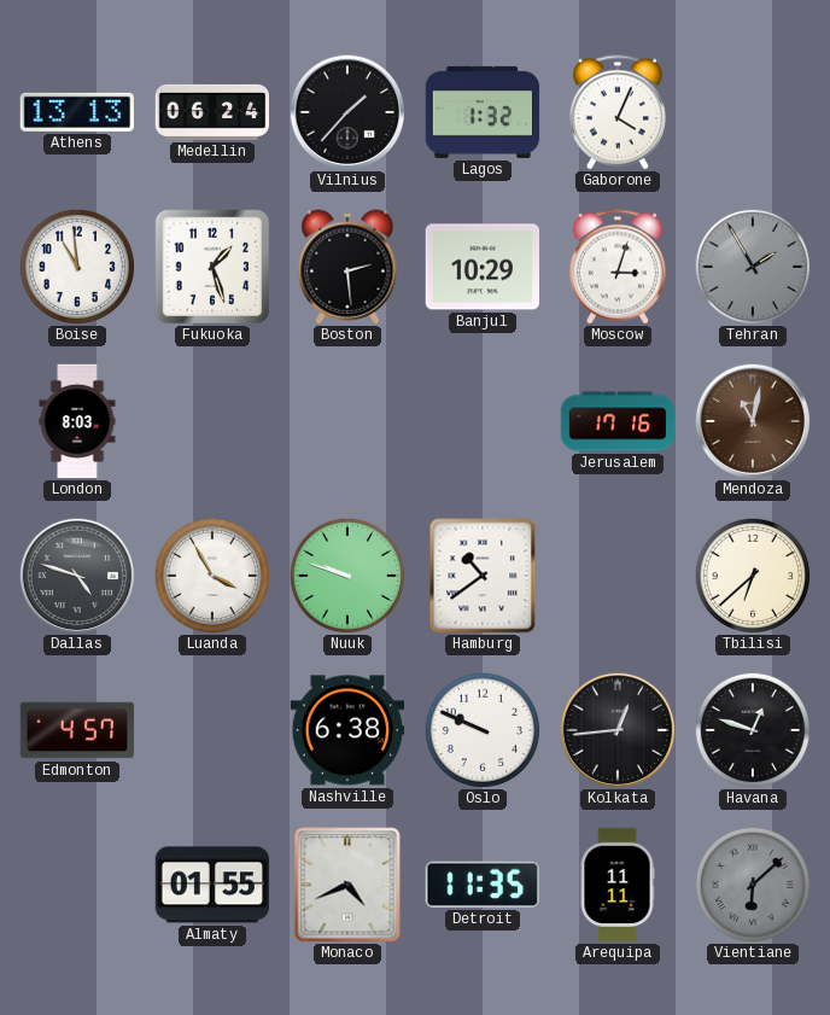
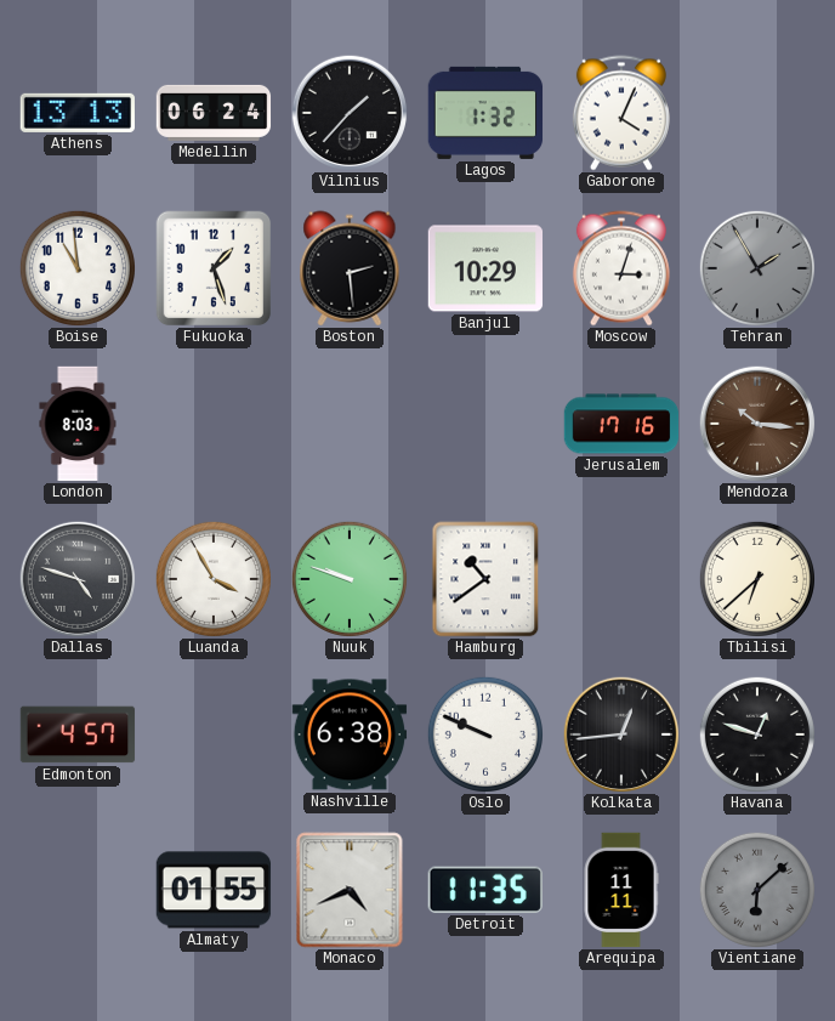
Mendoza: 11:02 -> 10:16 (757, 424)
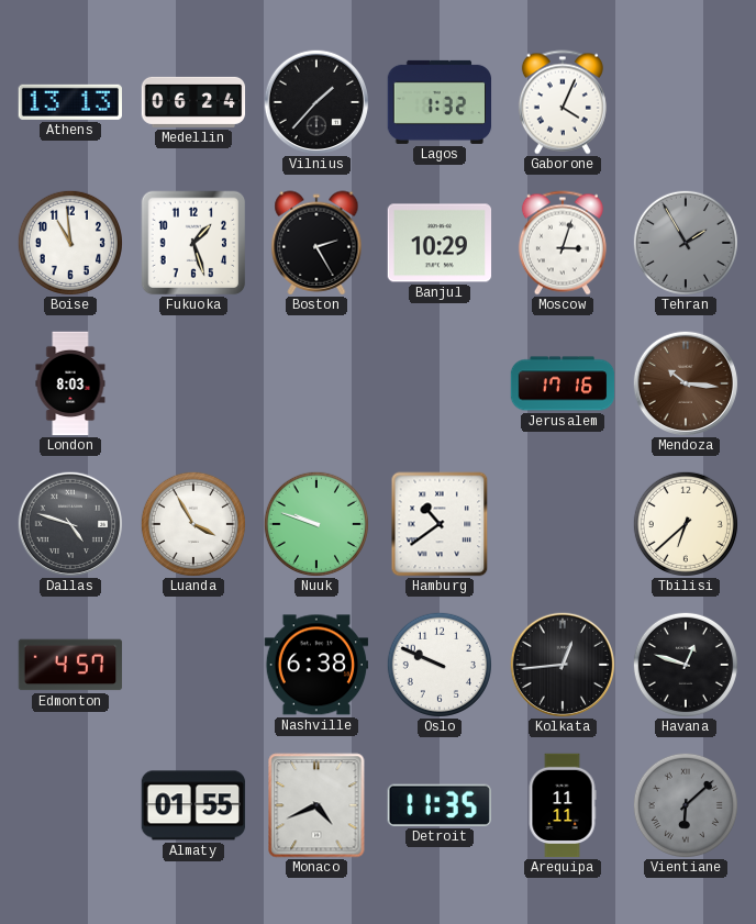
Boston: 2:29 -> 2:25 (316, 243)
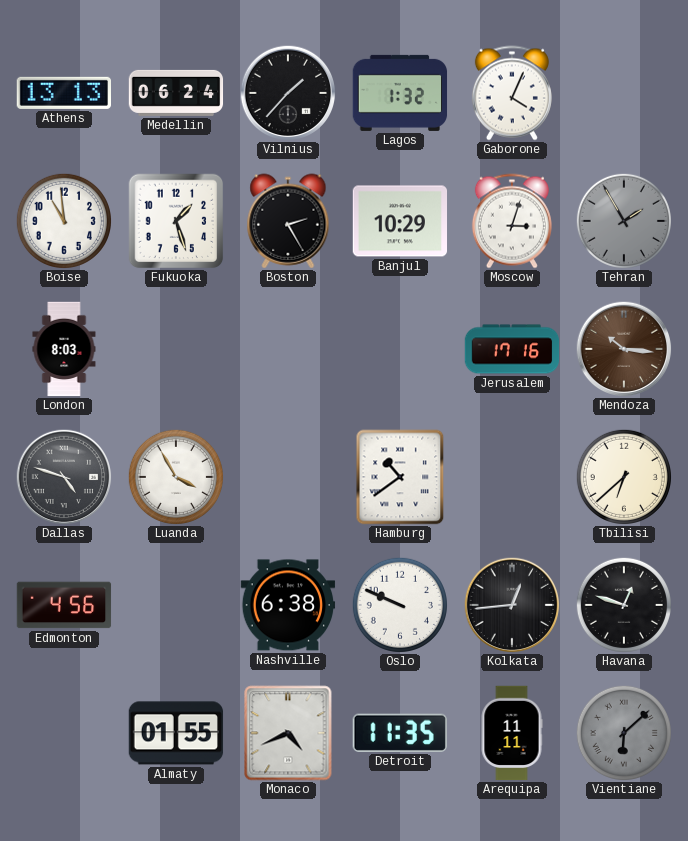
Nuuk: 9:48 -> none (316, 524)
Edmonton: 4:57 -> 4:56 (64, 605)
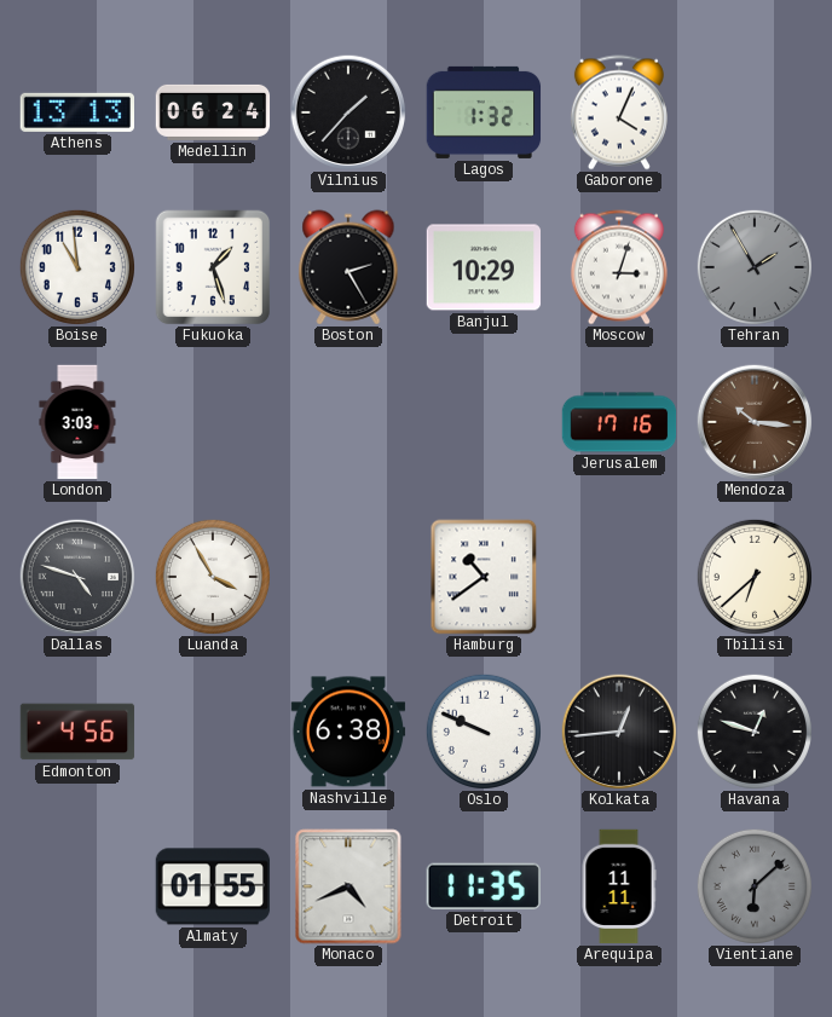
London: 8:03 -> 3:03 (77, 422)
